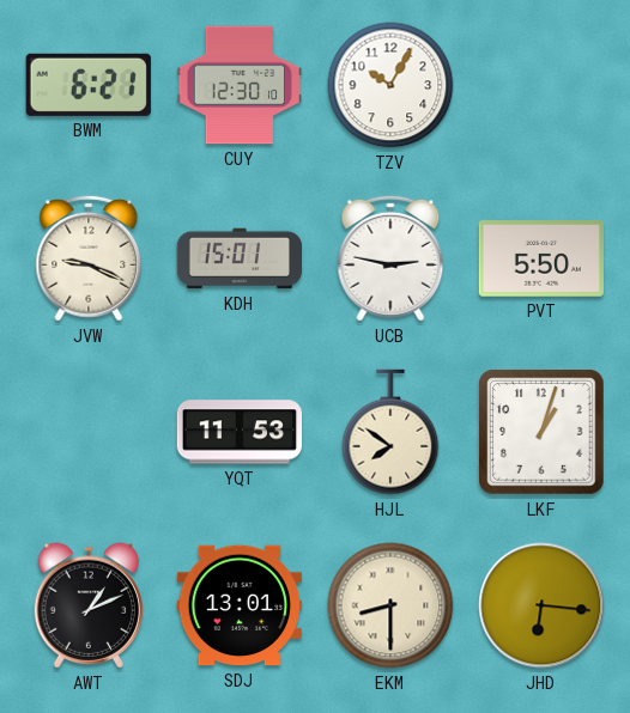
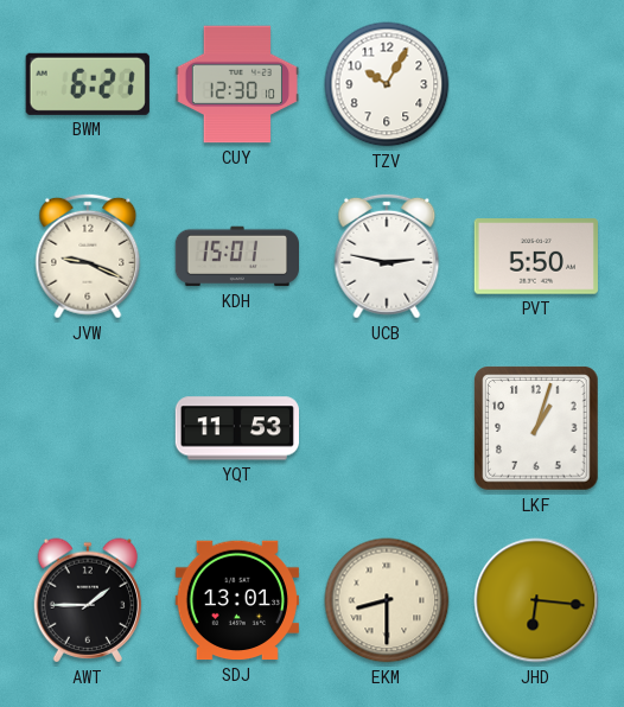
HJL: 7:51 -> none (390, 432)
AWT: 1:11 -> 1:45 (88, 600)
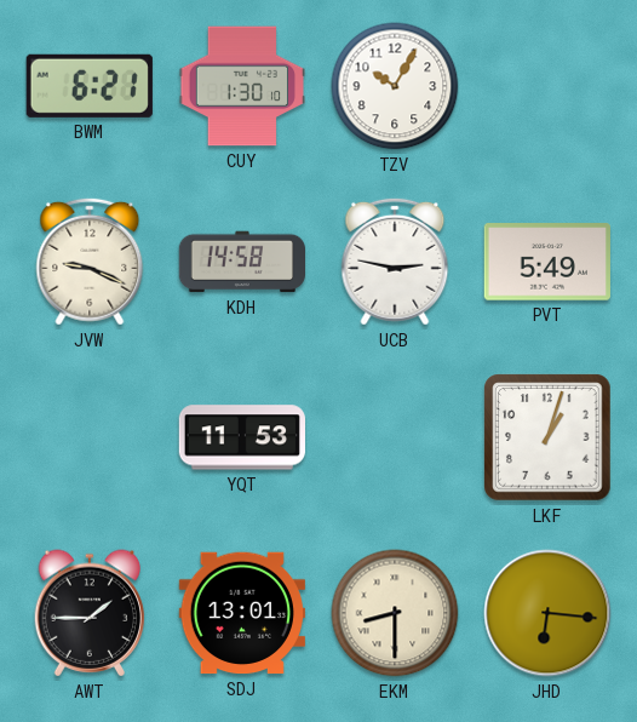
CUY: 12:30 -> 1:30 (241, 86)
KDH: 15:01 -> 14:58 (242, 262)
PVT: 5:50 -> 5:49 (547, 262)
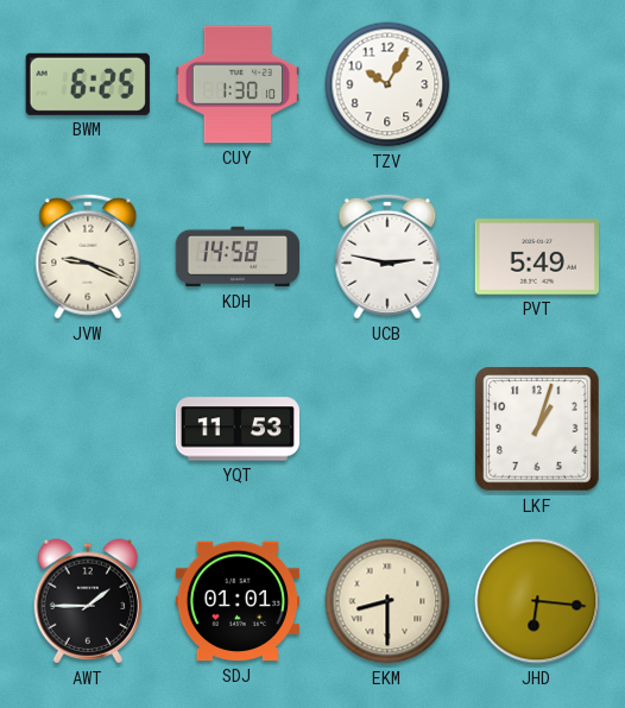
BWM: 6:21 -> 6:25 (88, 84)
SDJ: 13:01 -> 01:01 (236, 601)
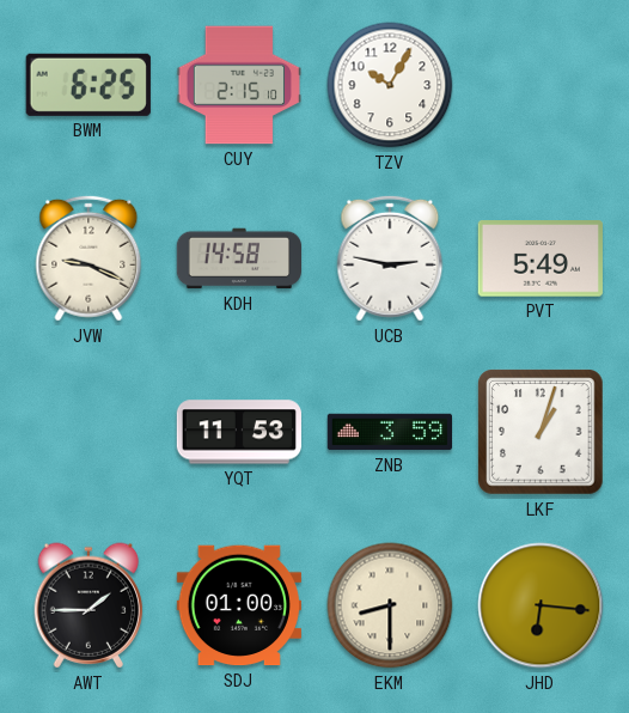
CUY: 1:30 -> 2:15 (238, 85)
ZNB: none -> 3:59 (389, 432)
SDJ: 01:01 -> 01:00 (238, 605)
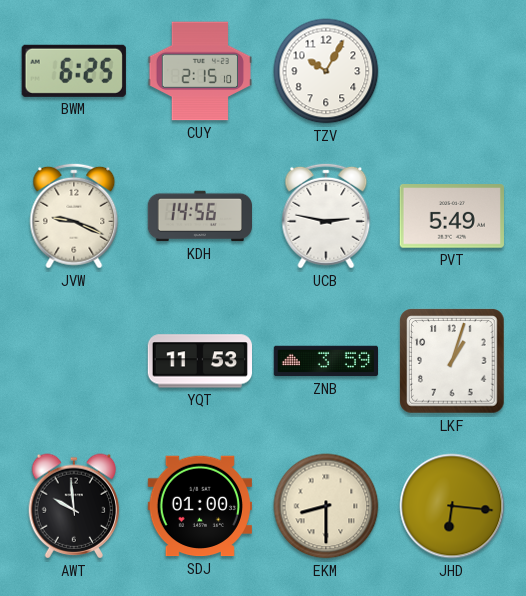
KDH: 14:58 -> 14:56 (200, 216)
AWT: 1:45 -> 9:59 (74, 506)
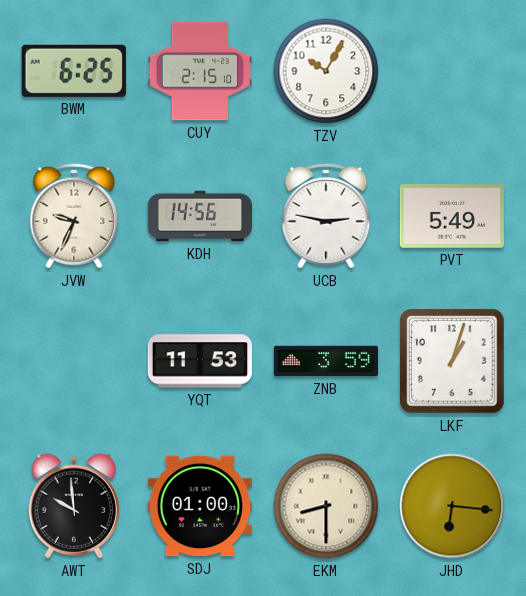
JVW: 9:19 -> 9:34 (74, 216)
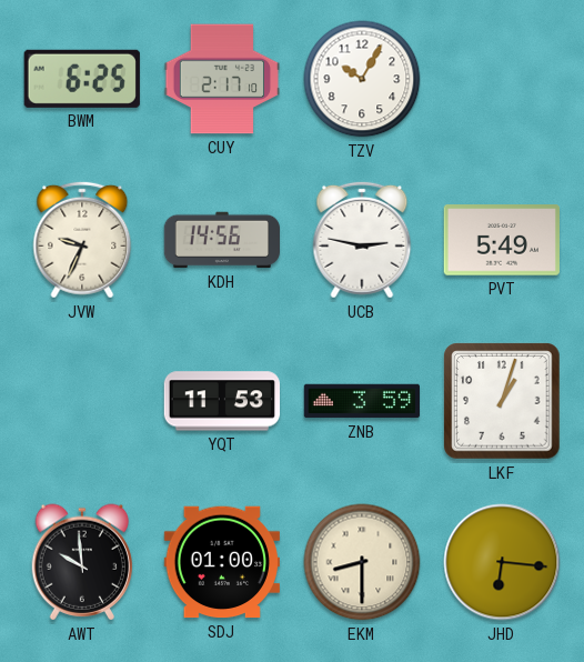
CUY: 2:15 -> 2:17 (221, 79)
